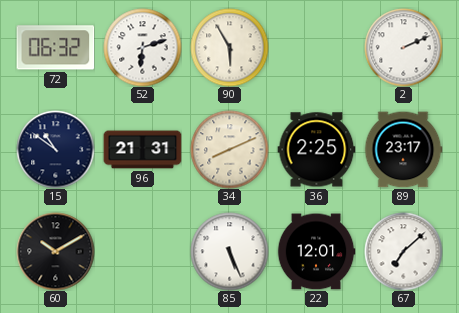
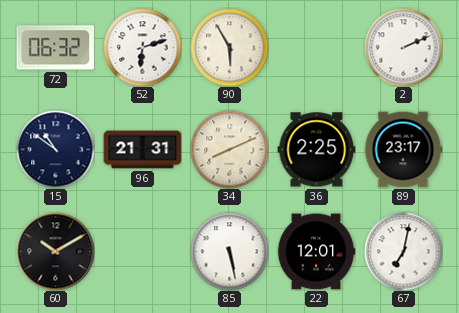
85: 5:26 -> 5:28 (229, 251)
67: 7:08 -> 7:02 (403, 251)
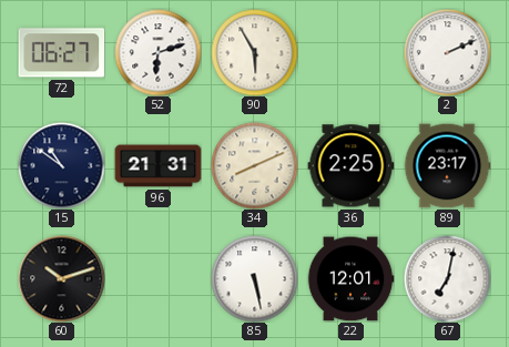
72: 06:32 -> 06:27 (61, 53)
60: 10:10 -> 10:12 (61, 278)
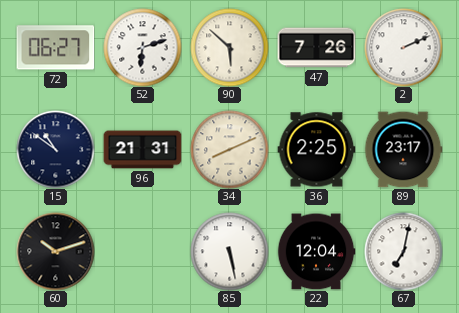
90: 5:55 -> 5:52 (229, 47)
47: none -> 7:26 (316, 48)
22: 12:01 -> 12:04 (316, 252)
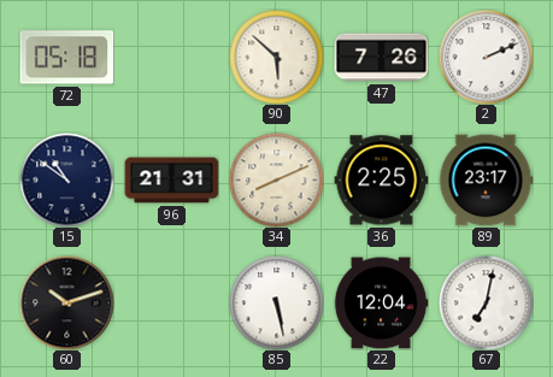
72: 06:27 -> 05:18 (66, 58)
52: 6:12 -> none (142, 47)
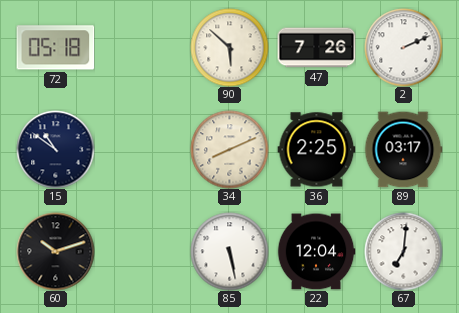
96: 21:31 -> none (171, 181)
89: 23:17 -> 03:17 (403, 150)
67: 7:02 -> 7:01 (403, 251)
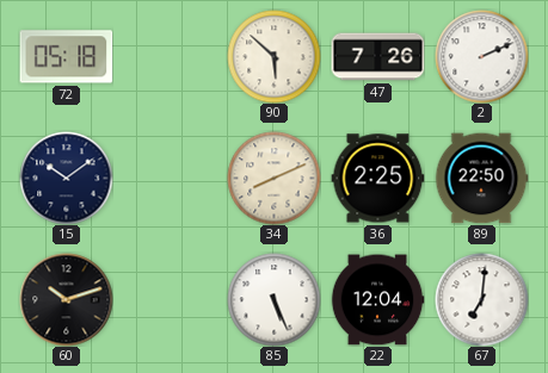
15: 10:51 -> 10:09 (66, 178)
89: 03:17 -> 22:50 (481, 179)
85: 5:28 -> 5:26 (273, 299)
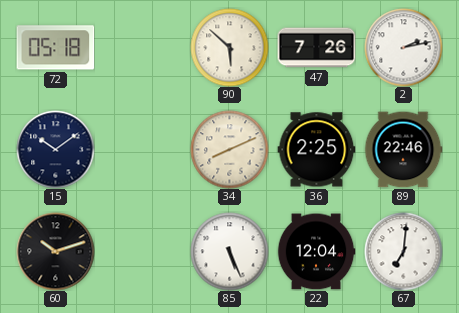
2: 2:11 -> 2:13 (403, 47)
89: 22:50 -> 22:46 (403, 150)
